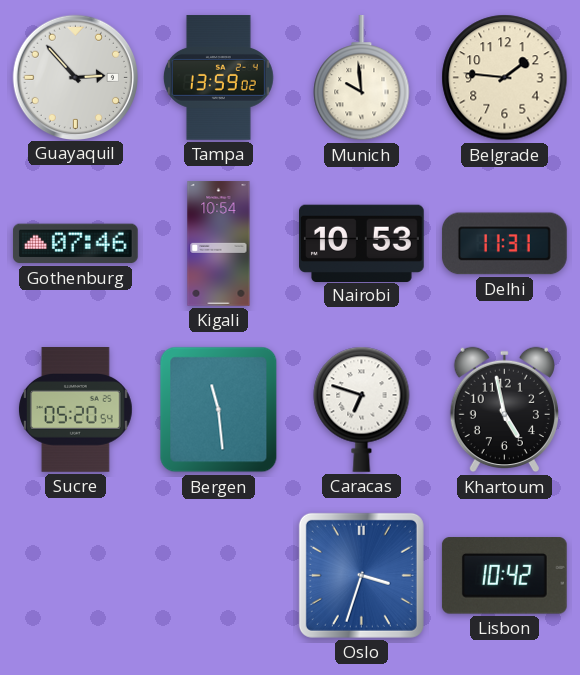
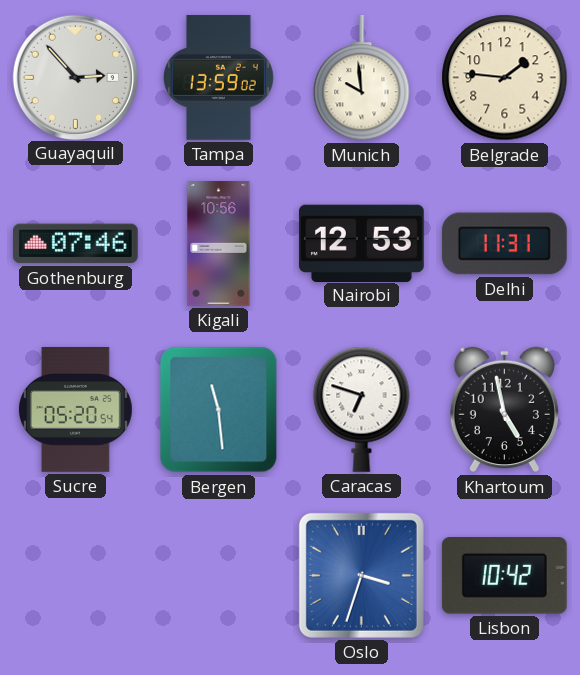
Kigali: 10:54 -> 10:56 (219, 244)
Nairobi: 10:53 -> 12:53 (362, 243)
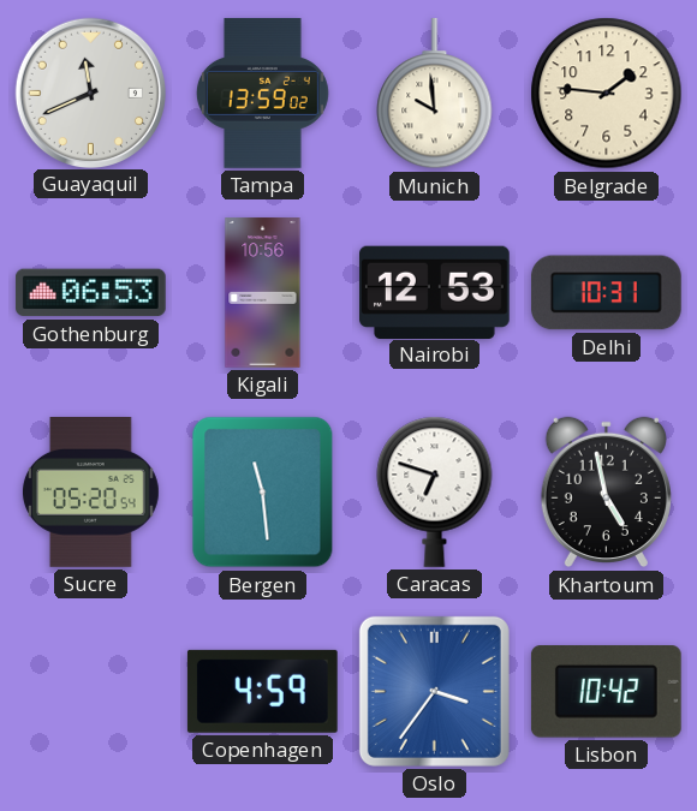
Guayaquil: 2:53 -> 11:41 (90, 93)
Gothenburg: 07:46 -> 06:53 (91, 293)
Delhi: 11:31 -> 10:31 (607, 293)
Copenhagen: none -> 4:59 (262, 691)
Oslo: 3:33 -> 3:36 (434, 691)
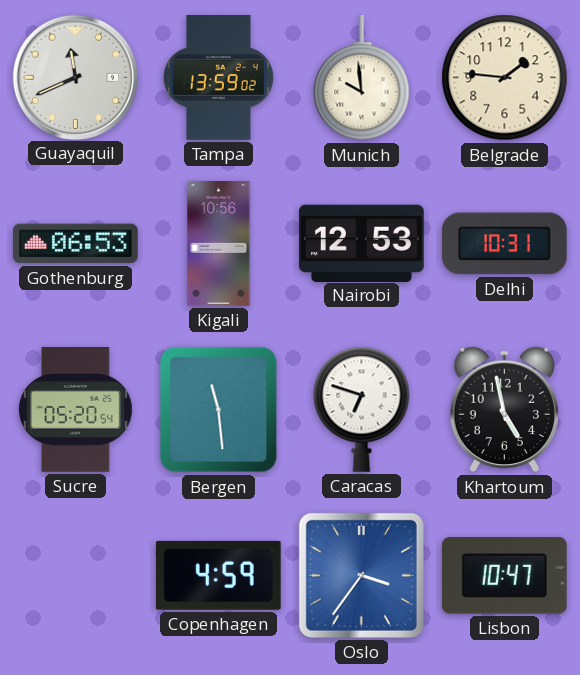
Lisbon: 10:42 -> 10:47 (504, 576)
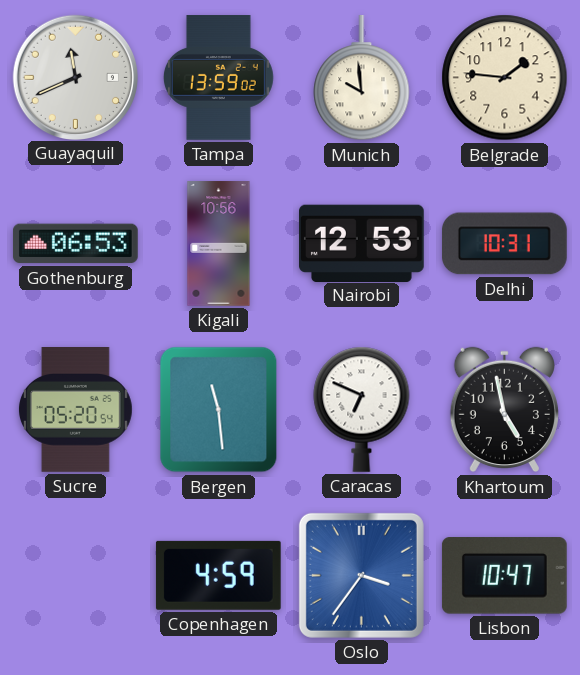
Caracas: 6:48 -> 6:49 (362, 409)
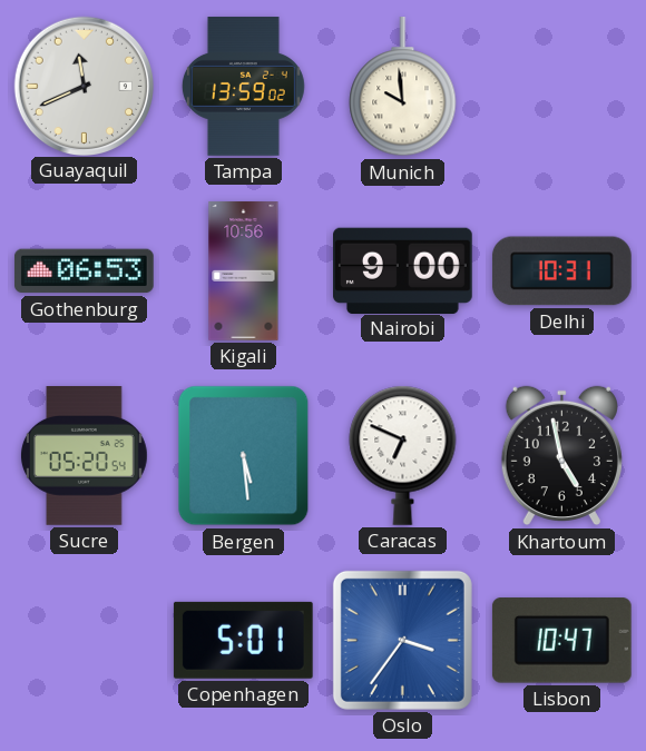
Belgrade: 1:46 -> none (505, 78)
Nairobi: 12:53 -> 9:00 (403, 270)
Bergen: 11:29 -> 5:29 (244, 456)
Copenhagen: 4:59 -> 5:01 (243, 640)
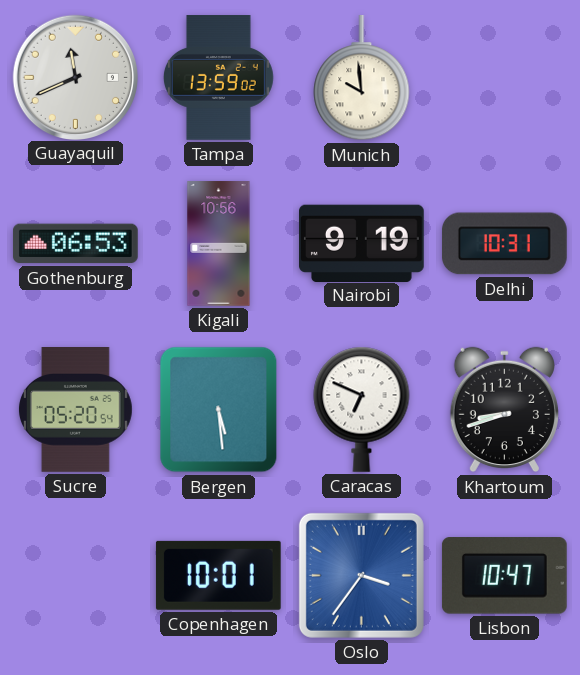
Nairobi: 9:00 -> 9:19 (362, 243)
Khartoum: 4:58 -> 8:42 (504, 410)
Copenhagen: 5:01 -> 10:01 (218, 575)
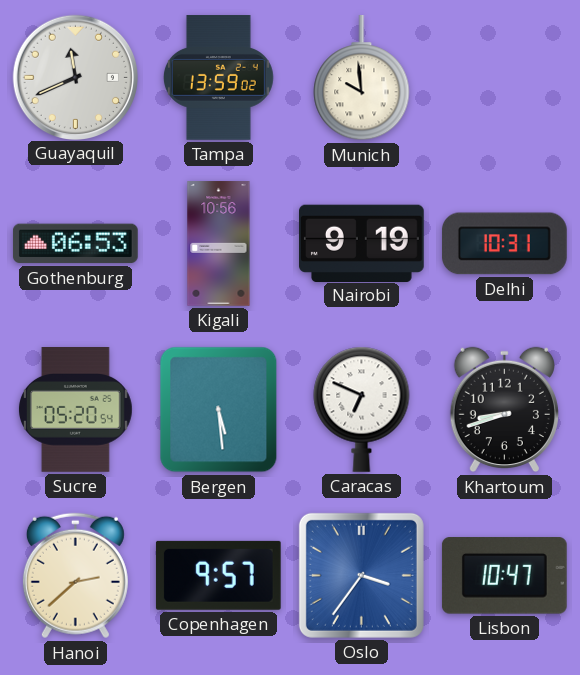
Hanoi: none -> 2:38 (75, 576)
Copenhagen: 10:01 -> 9:57 (218, 575)
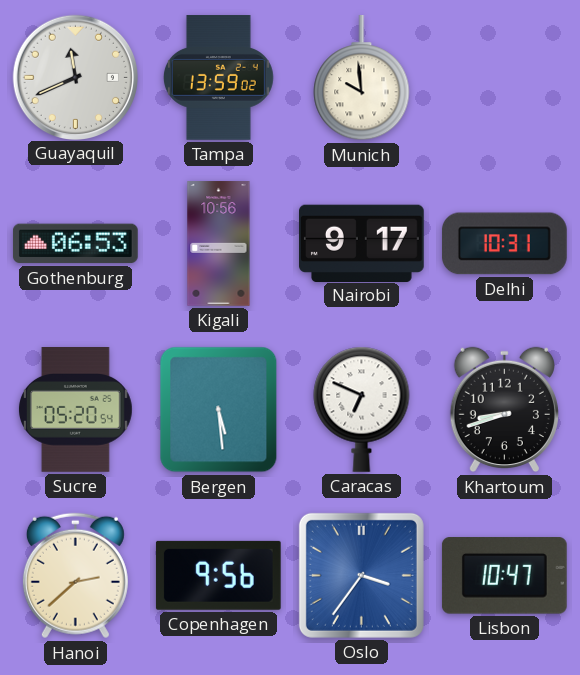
Nairobi: 9:19 -> 9:17 (362, 243)
Copenhagen: 9:57 -> 9:56 (218, 575)
